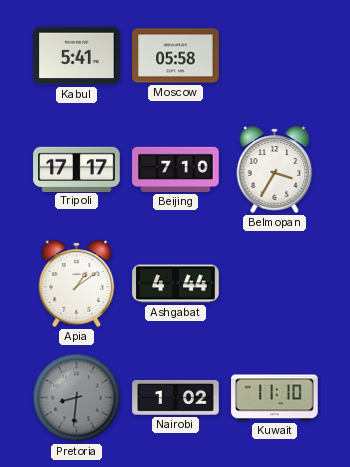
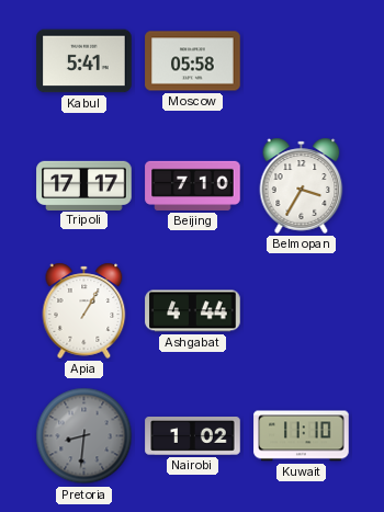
Apia: 1:09 -> 1:05 (84, 310)
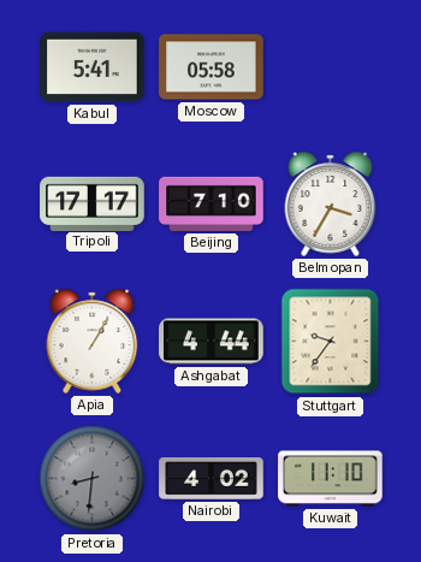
Stuttgart: none -> 9:36 (331, 342)
Nairobi: 1:02 -> 4:02 (212, 479)
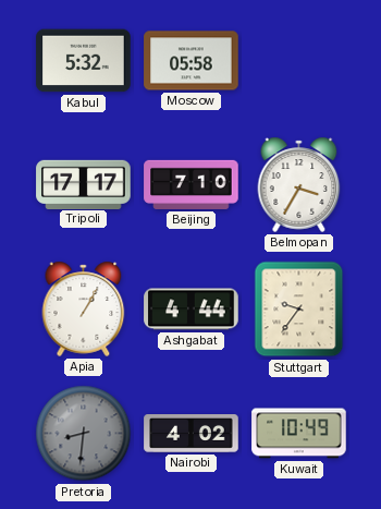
Kabul: 5:41 -> 5:32 (84, 61)
Kuwait: 11:10 -> 10:49 (299, 434)
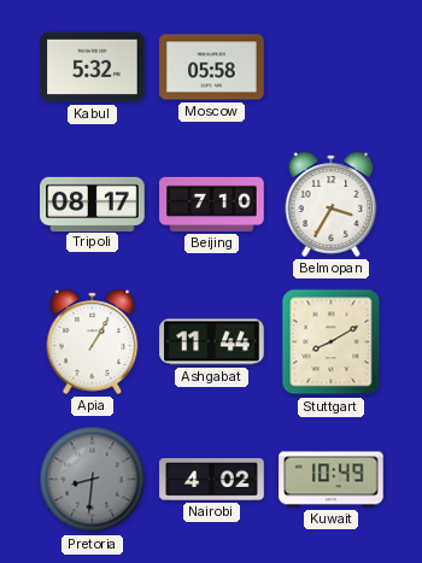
Tripoli: 17:17 -> 08:17 (93, 204)
Ashgabat: 4:44 -> 11:44 (212, 342)
Stuttgart: 9:36 -> 8:10 (332, 342)
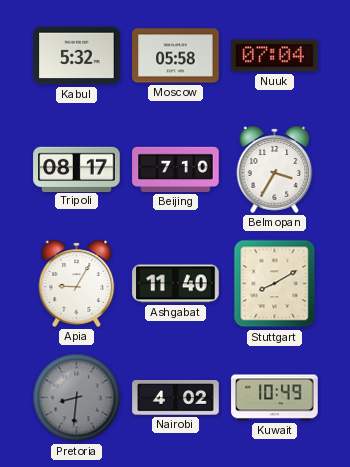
Nuuk: none -> 07:04 (275, 56)
Apia: 1:05 -> 9:05 (77, 283)
Ashgabat: 11:44 -> 11:40 (176, 284)
